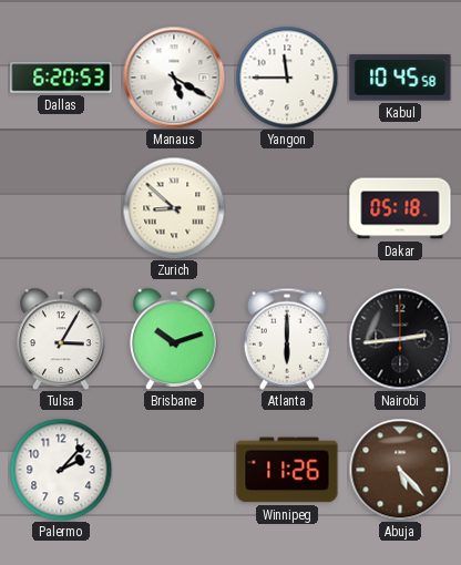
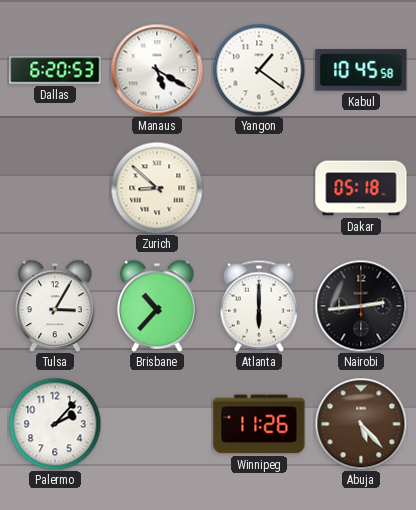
Yangon: 11:45 -> 1:21 (259, 70)
Brisbane: 10:12 -> 10:37 (157, 306)
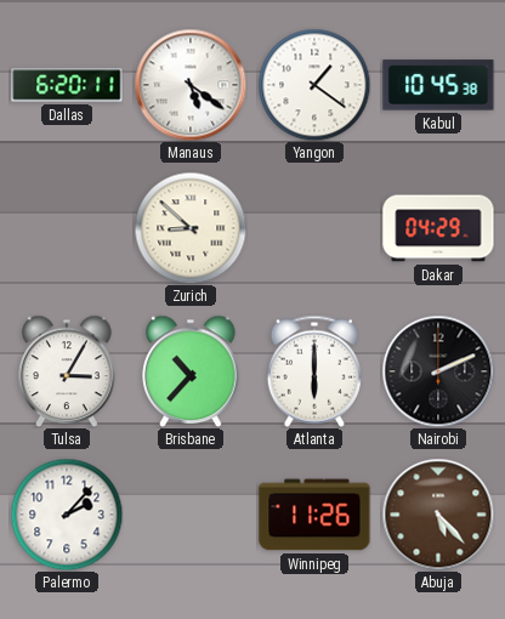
Dallas: 6:20:53 -> 6:20:11 (67, 85)
Manaus: 5:20 -> 5:21 (191, 85)
Kabul: 10:45:58 -> 10:45:38 (438, 85)
Dakar: 05:18 -> 04:29 (438, 228)
Nairobi: 2:44 -> 2:11 (438, 371)
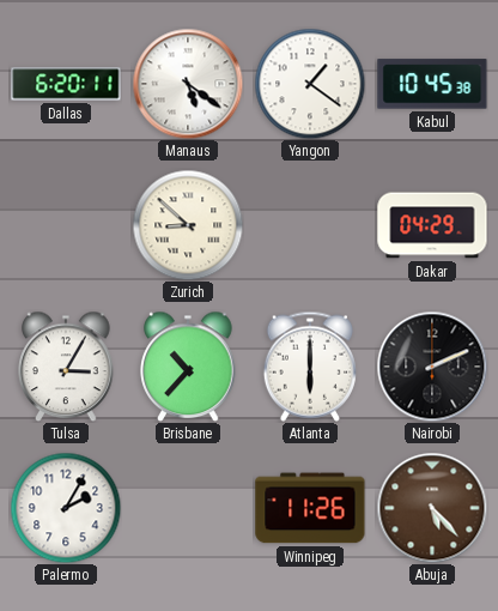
Palermo: 2:07 -> 2:05 (66, 508)
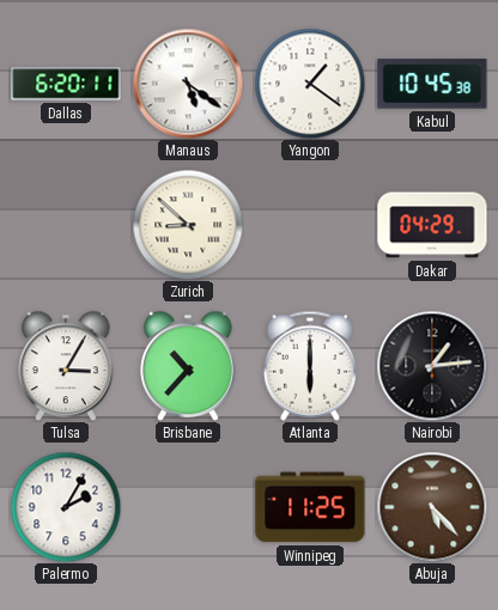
Nairobi: 2:11 -> 1:14 (432, 366)
Winnipeg: 11:26 -> 11:25 (310, 507)
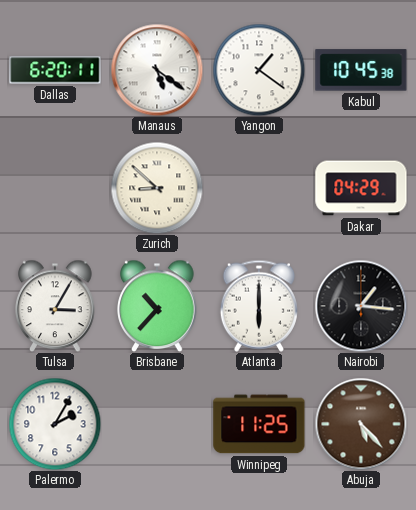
Nairobi: 1:14 -> 1:16 (361, 306)
